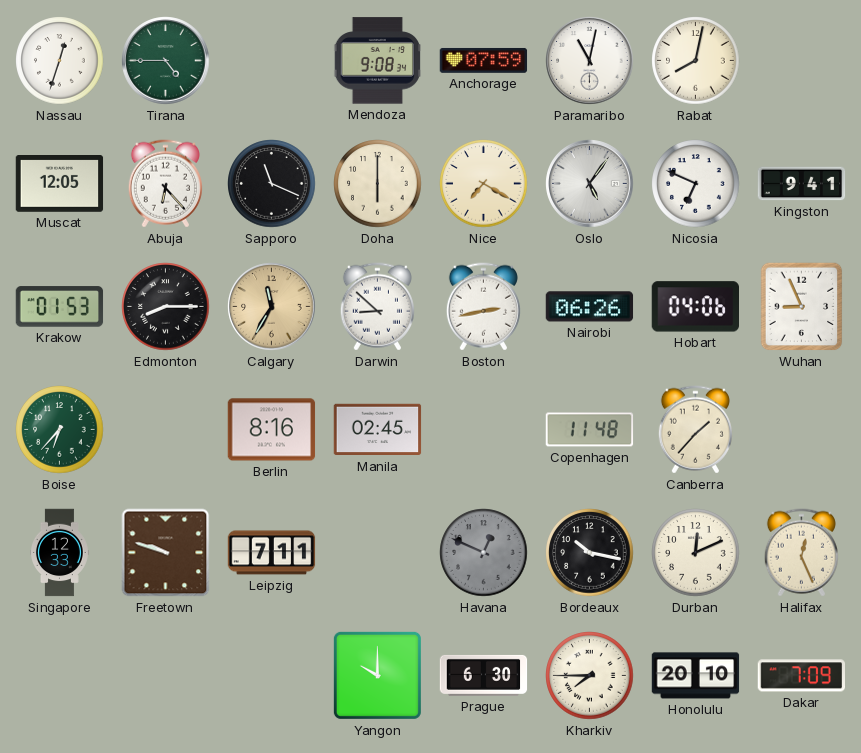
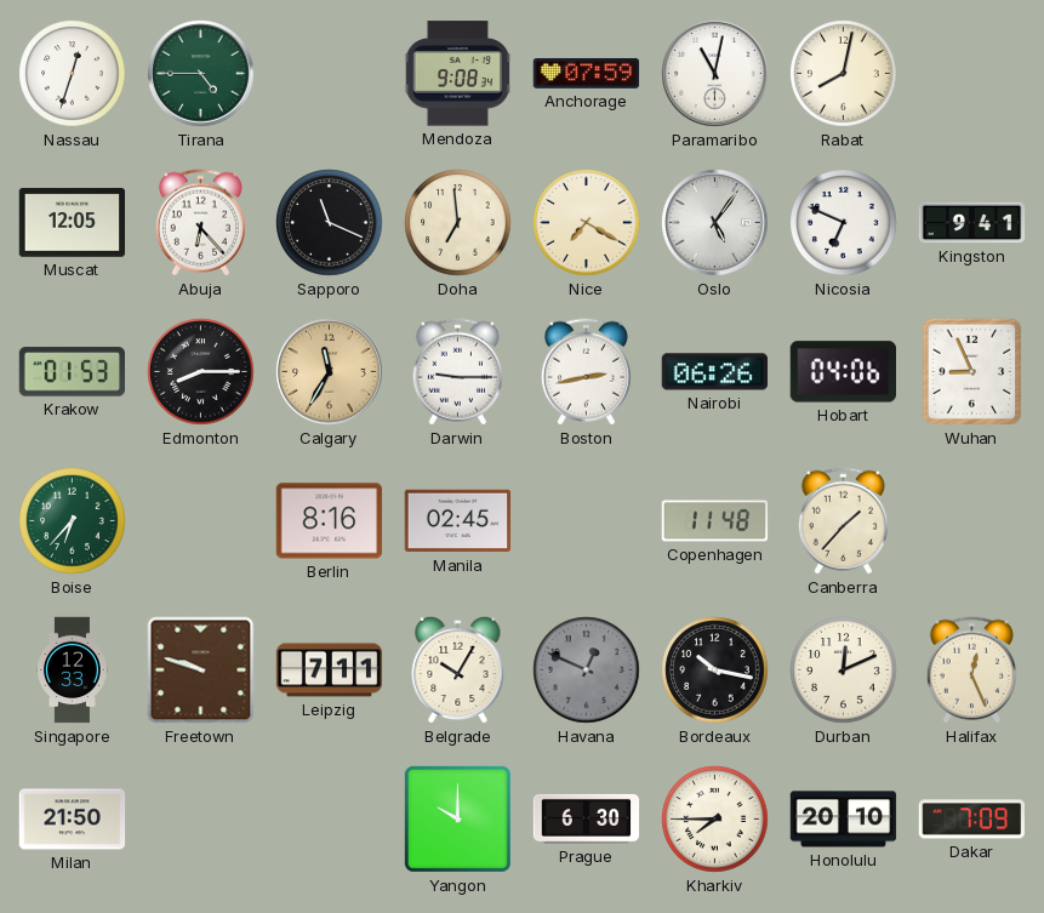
Doha: 6:00 -> 6:59 (458, 223)
Darwin: 8:52 -> 9:15 (457, 372)
Belgrade: none -> 10:05 (458, 669)
Milan: none -> 21:50 (73, 820)
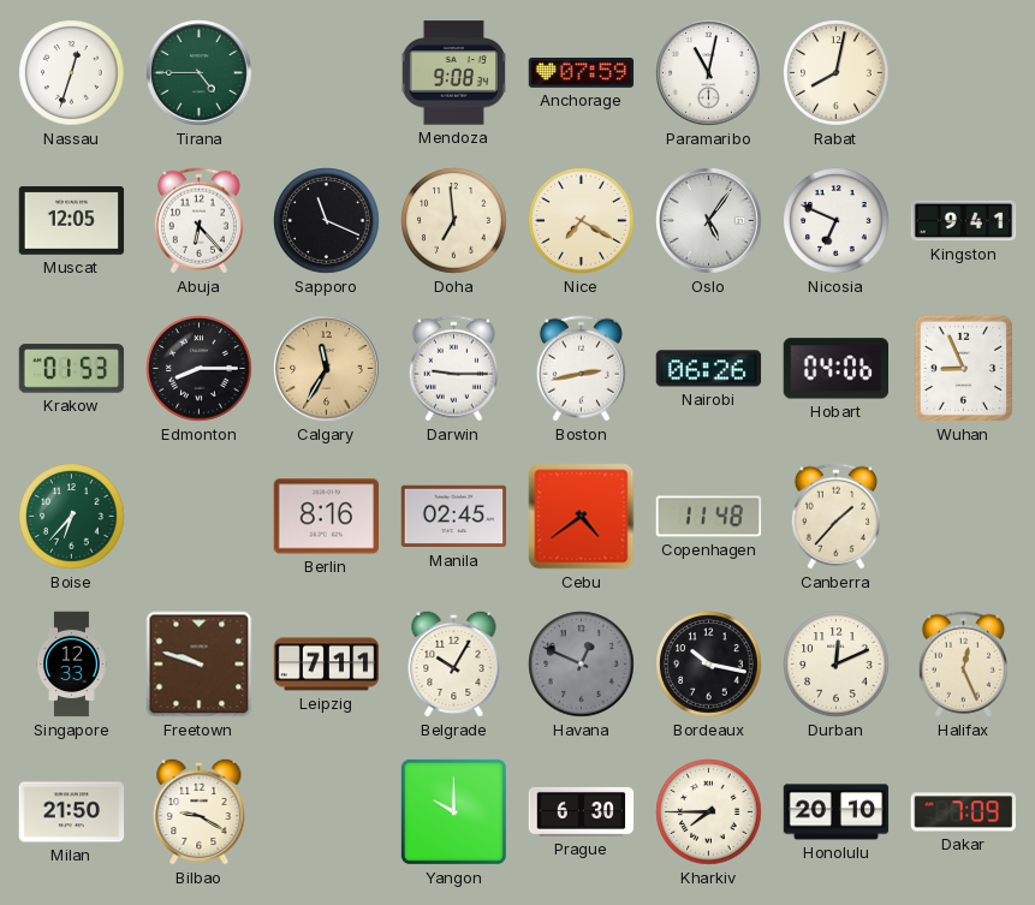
Cebu: none -> 4:39 (582, 517)
Bilbao: none -> 9:20 (200, 811)
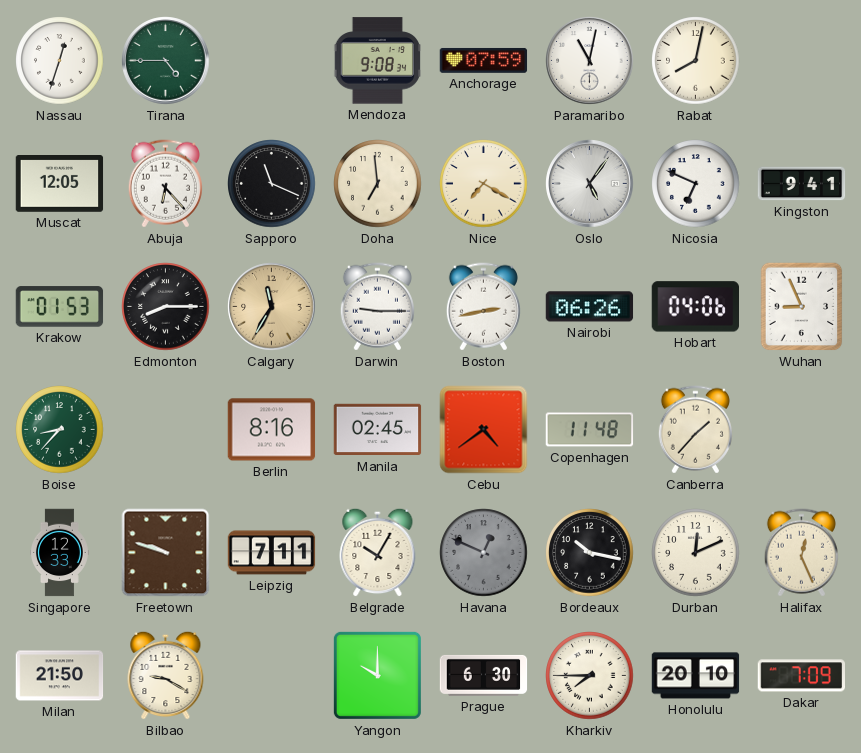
Boise: 6:37 -> 8:37 (60, 430)
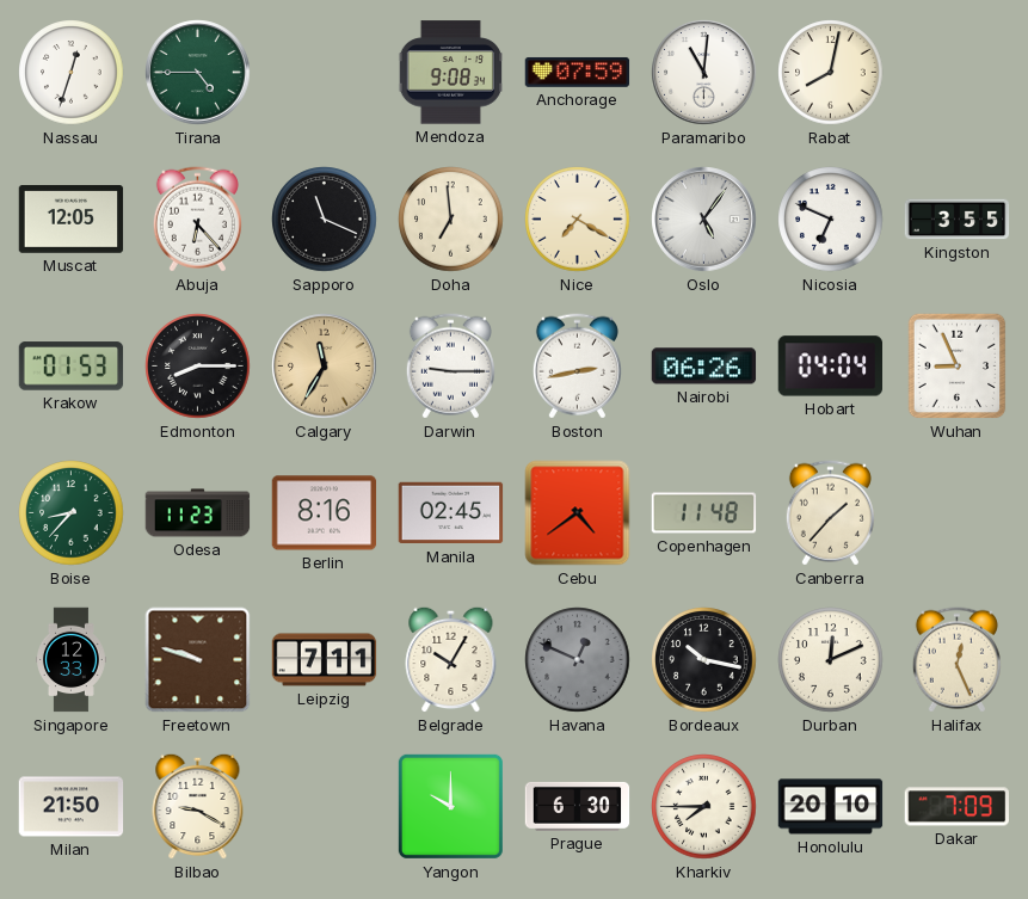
Paramaribo: 11:02 -> 11:01 (704, 73)
Kingston: 9:41 -> 3:55 (958, 220)
Hobart: 04:06 -> 04:04 (830, 367)
Odesa: none -> 11:23 (198, 513)
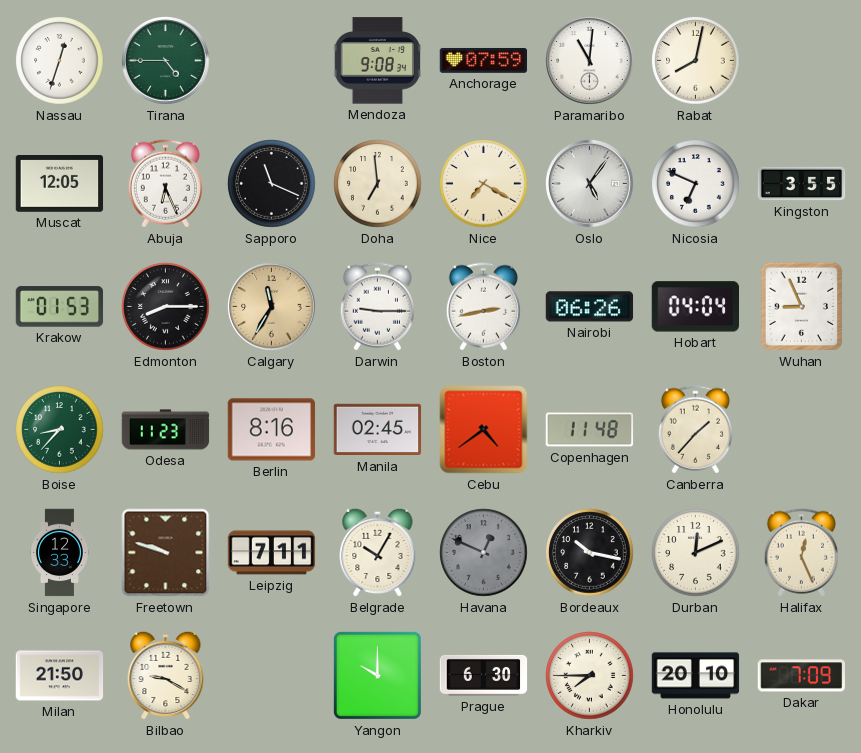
Abuja: 6:23 -> 6:26 (165, 184)
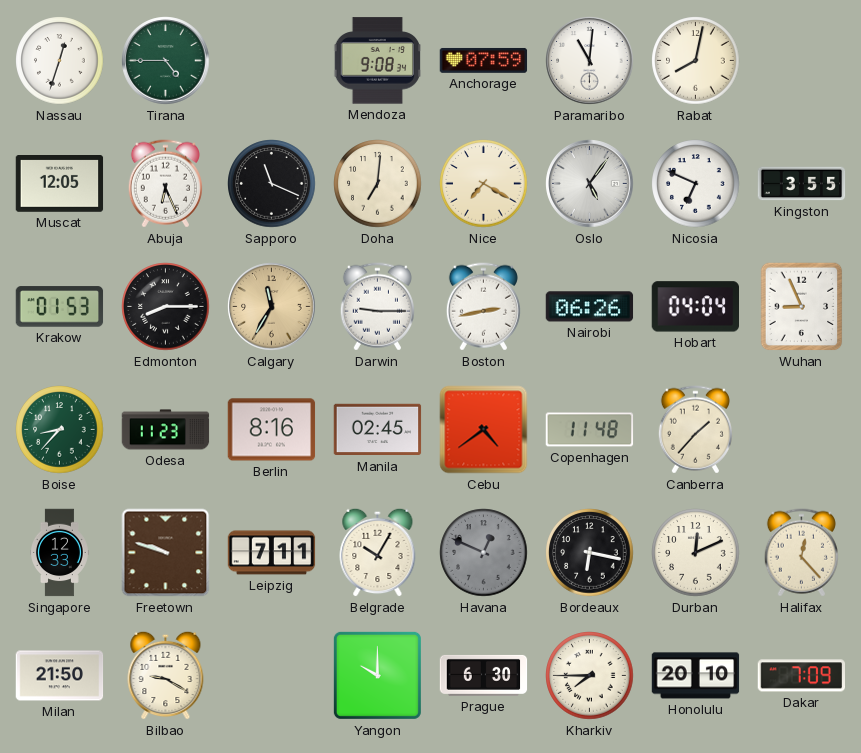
Doha: 6:59 -> 7:01 (378, 184)
Bordeaux: 10:17 -> 6:17 (590, 553)
Halifax: 12:26 -> 12:23 (801, 553)
